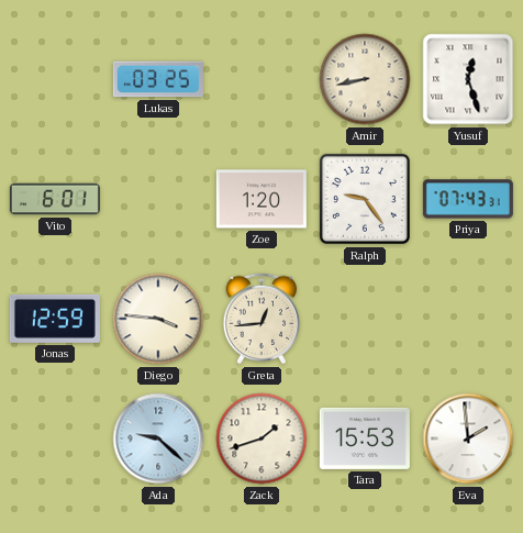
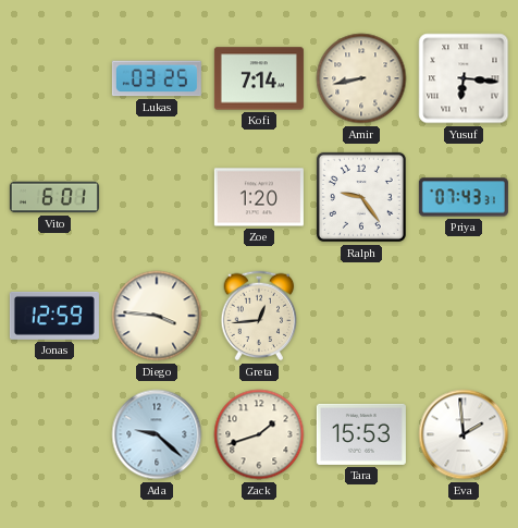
Kofi: none -> 7:14 (259, 78)
Yusuf: 12:27 -> 6:16 (464, 78)
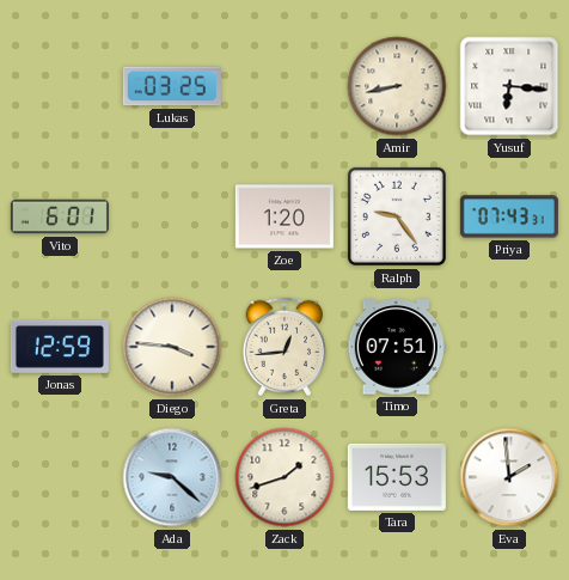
Kofi: 7:14 -> none (259, 78)
Timo: none -> 07:51 (397, 347)
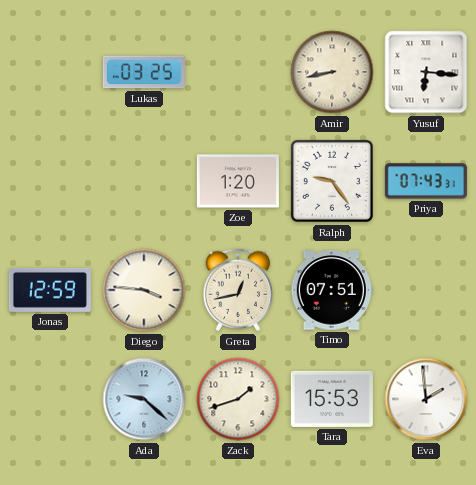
Vito: 6:01 -> none (60, 216)
Greta: 12:44 -> 12:43 (238, 290)
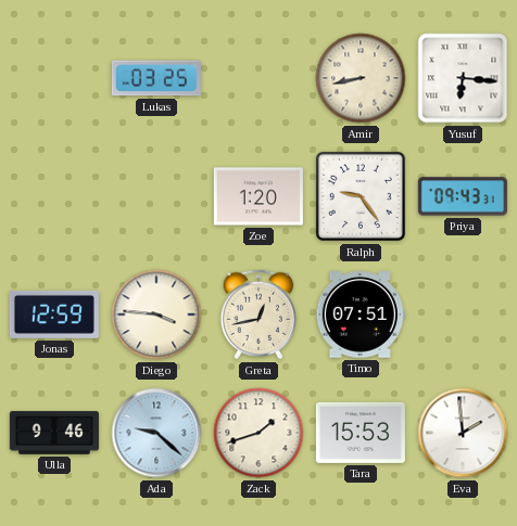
Priya: 07:43 -> 09:43 (463, 196)
Ulla: none -> 9:46 (54, 433)
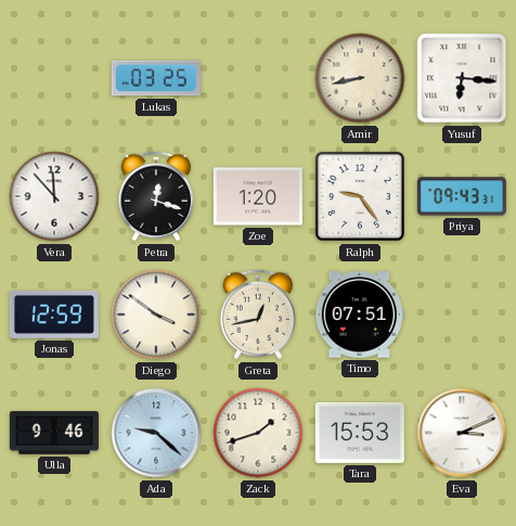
Vera: none -> 11:53 (54, 196)
Petra: none -> 12:18 (156, 196)
Diego: 3:46 -> 3:51 (156, 315)
Eva: 1:59 -> 3:11 (462, 433)
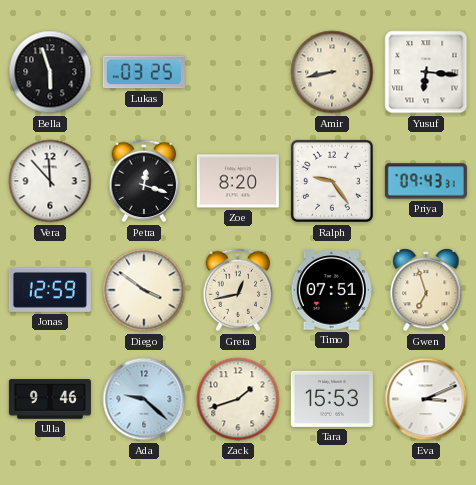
Bella: none -> 5:57 (50, 72)
Zoe: 1:20 -> 8:20 (238, 181)
Gwen: none -> 6:57 (426, 291)
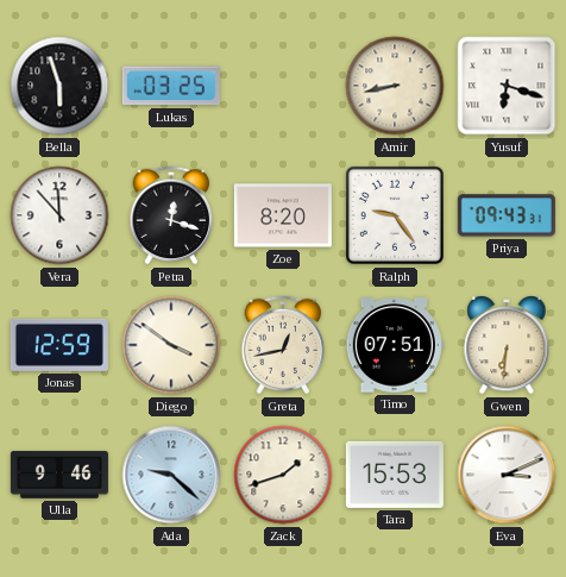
Yusuf: 6:16 -> 6:18 (507, 86)
Gwen: 6:57 -> 6:31 (507, 346)
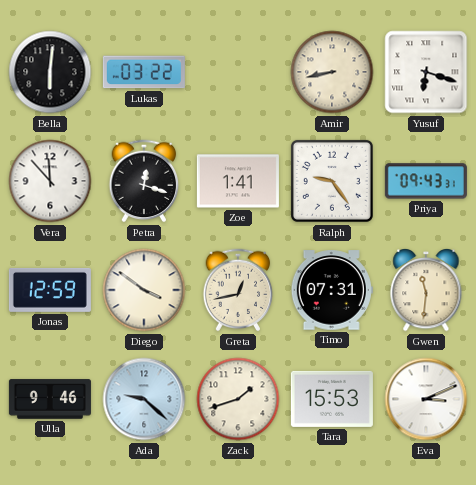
Bella: 5:57 -> 6:01 (50, 72)
Lukas: 03:25 -> 03:22 (144, 72)
Zoe: 8:20 -> 1:41 (238, 181)
Timo: 07:51 -> 07:31 (332, 290)
Gwen: 6:31 -> 11:31 (426, 291)
